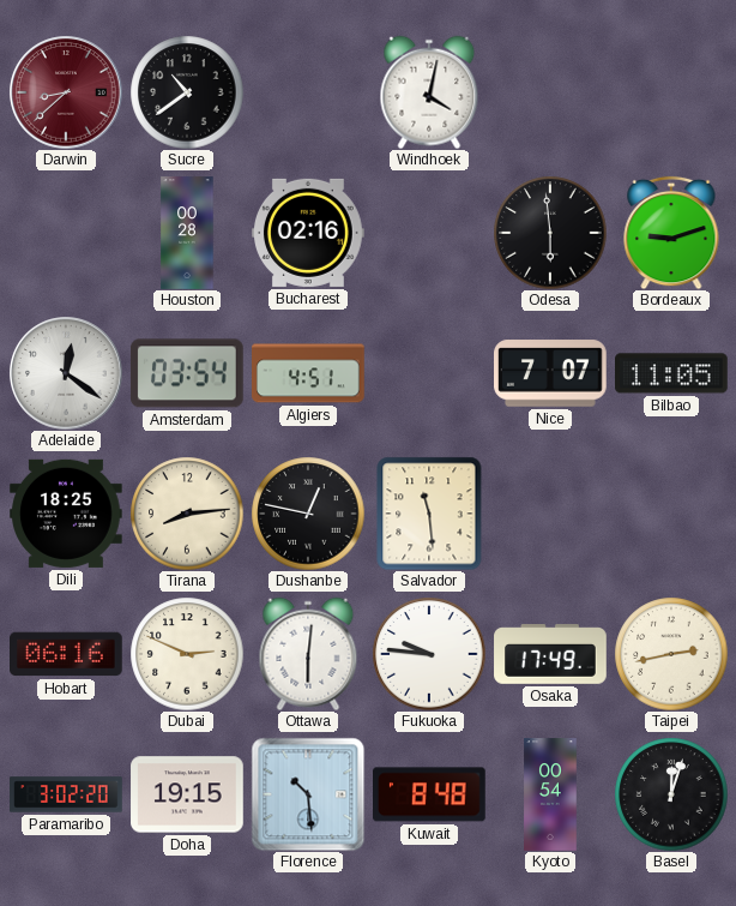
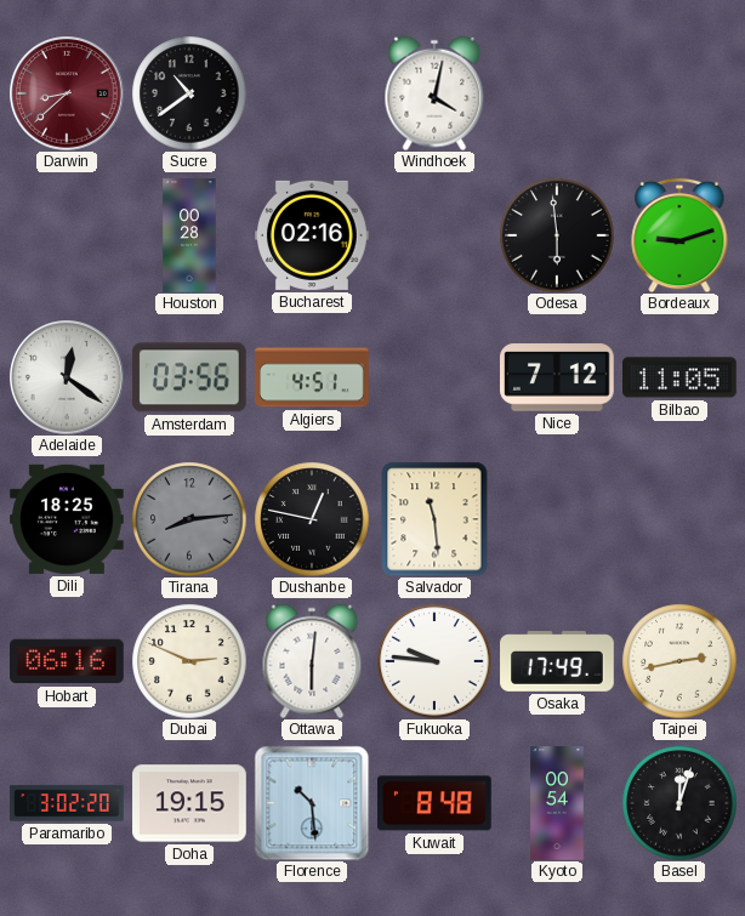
Amsterdam: 03:54 -> 03:56 (189, 377)
Nice: 7:07 -> 7:12 (558, 377)
Tirana dial: cream -> grey (189, 519)
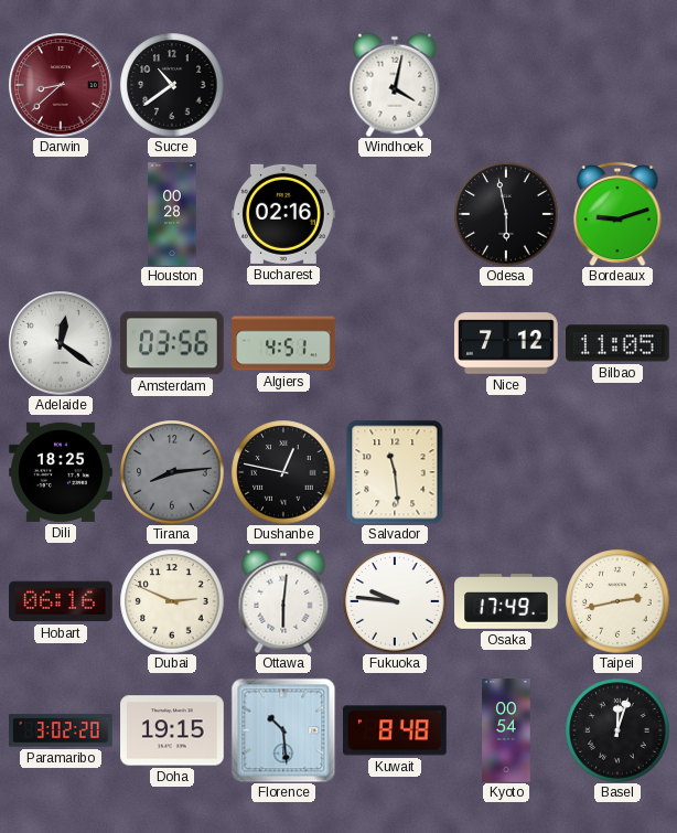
Odesa: 5:59 -> 5:58 (506, 214)
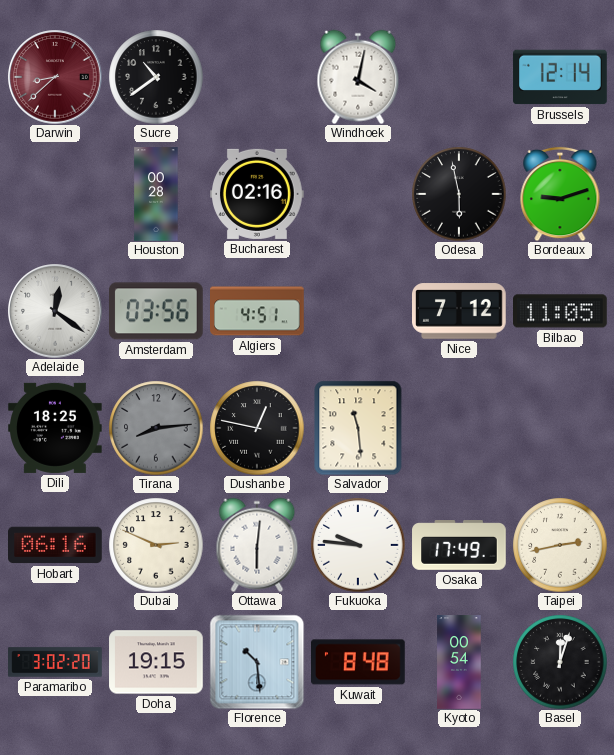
Brussels: none -> 12:14 (560, 77)
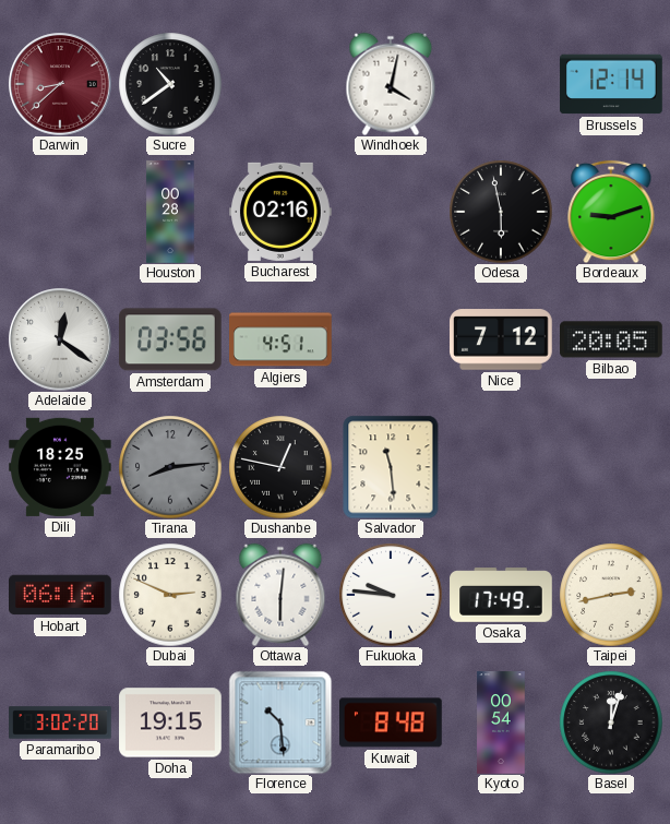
Bilbao: 11:05 -> 20:05 (612, 339)
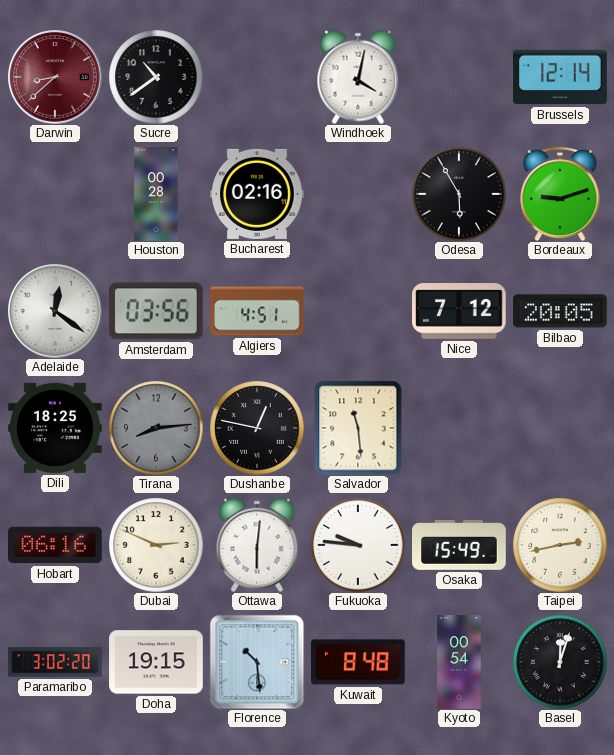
Odesa: 5:58 -> 5:55 (459, 194)
Osaka: 17:49 -> 15:49 (459, 545)
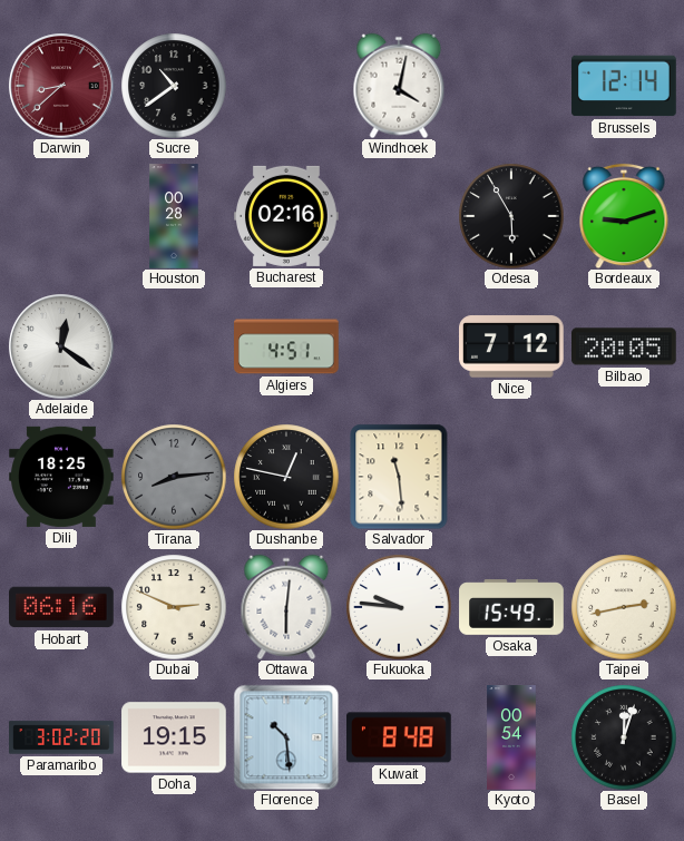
Amsterdam: 03:56 -> none (156, 311)
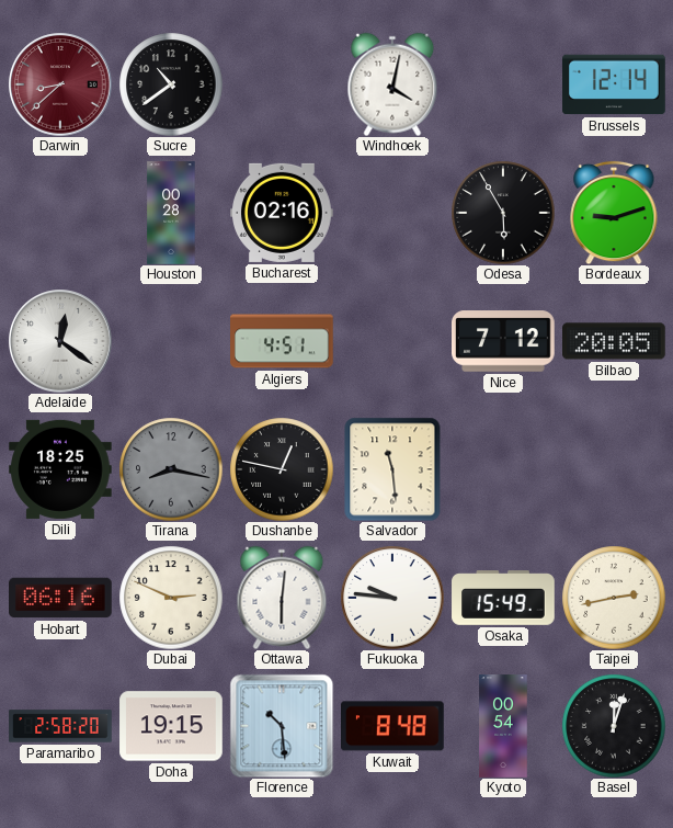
Tirana: 8:14 -> 8:17 (171, 469)
Paramaribo: 3:02 -> 2:58 (60, 726)
